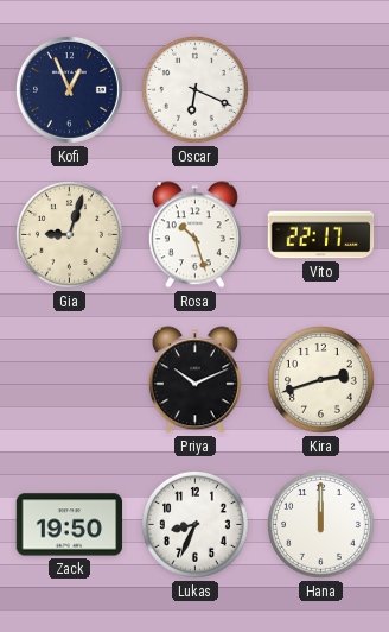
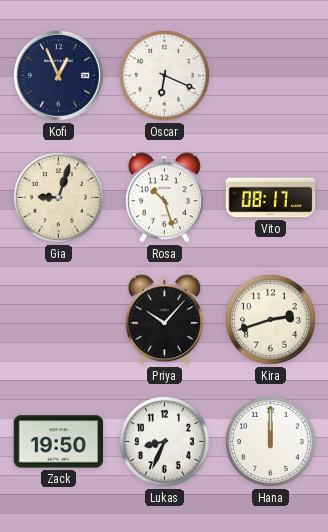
Vito: 22:17 -> 08:17 (271, 198)
Priya: 10:11 -> 10:07 (164, 320)
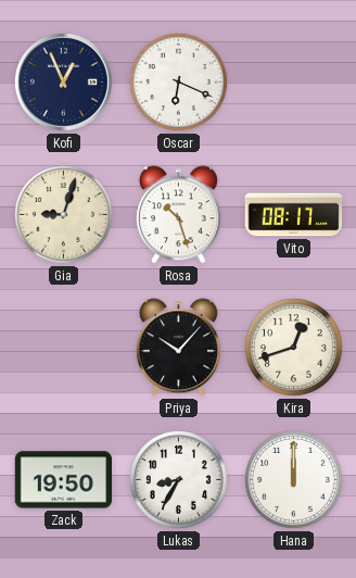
Kira: 2:42 -> 12:42 (293, 347)
Lukas: 8:34 -> 8:35 (178, 479)
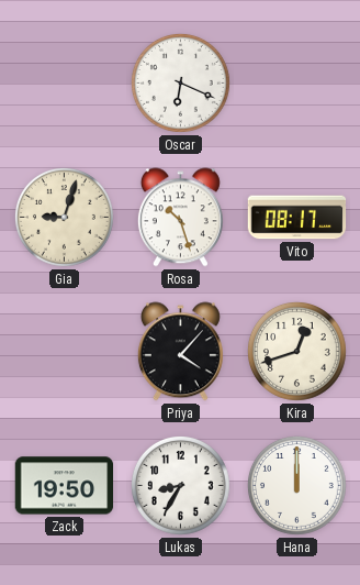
Kofi: 12:56 -> none (63, 81)
Priya: 10:07 -> 4:07 (180, 352)
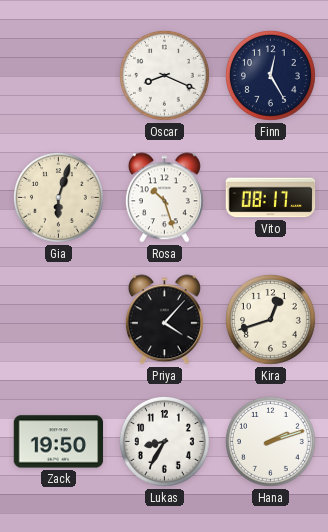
Oscar: 6:19 -> 8:19 (164, 75)
Finn: none -> 12:25 (270, 75)
Gia: 9:03 -> 6:03 (58, 197)
Hana: 12:00 -> 2:12 (270, 441)
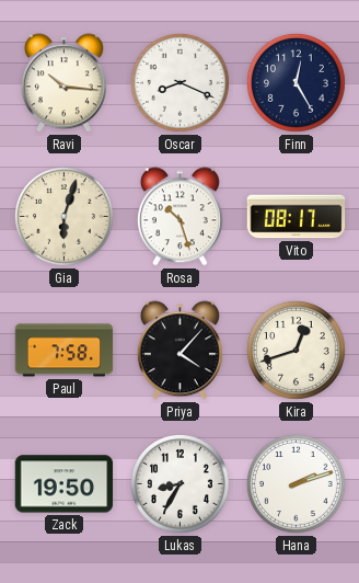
Ravi: none -> 10:16 (63, 83)
Paul: none -> 7:58 (65, 351)
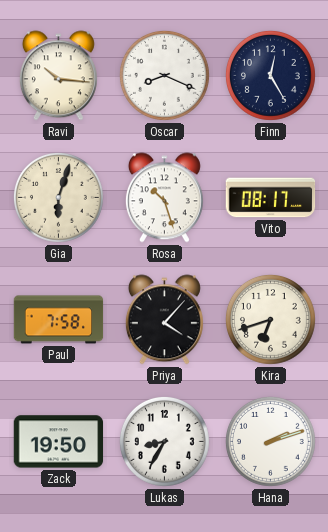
Kira: 12:42 -> 6:42 (270, 319)
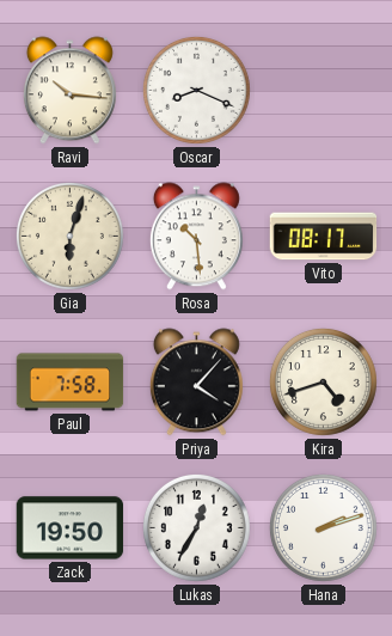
Finn: 12:25 -> none (270, 75)
Rosa: 10:27 -> 10:29 (196, 237)
Kira: 6:42 -> 4:42 (323, 381)
Lukas: 8:35 -> 12:35 (196, 527)
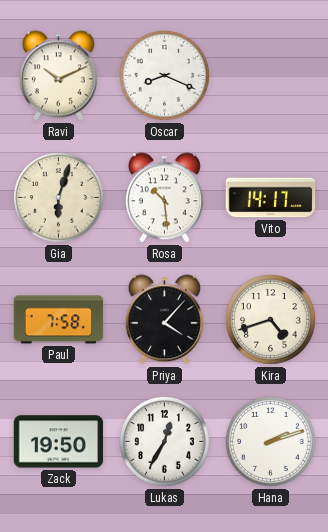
Ravi: 10:16 -> 10:11 (58, 76)
Vito: 08:17 -> 14:17 (271, 198)
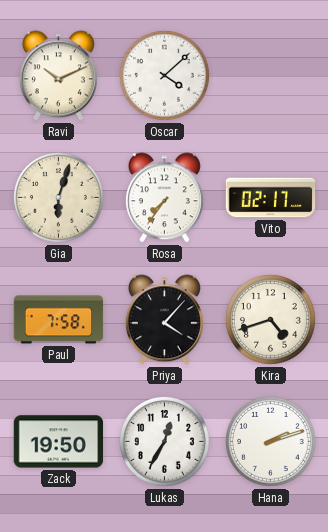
Oscar: 8:19 -> 4:08 (164, 75)
Rosa: 10:29 -> 7:36 (164, 198)
Vito: 14:17 -> 02:17 (271, 198)
